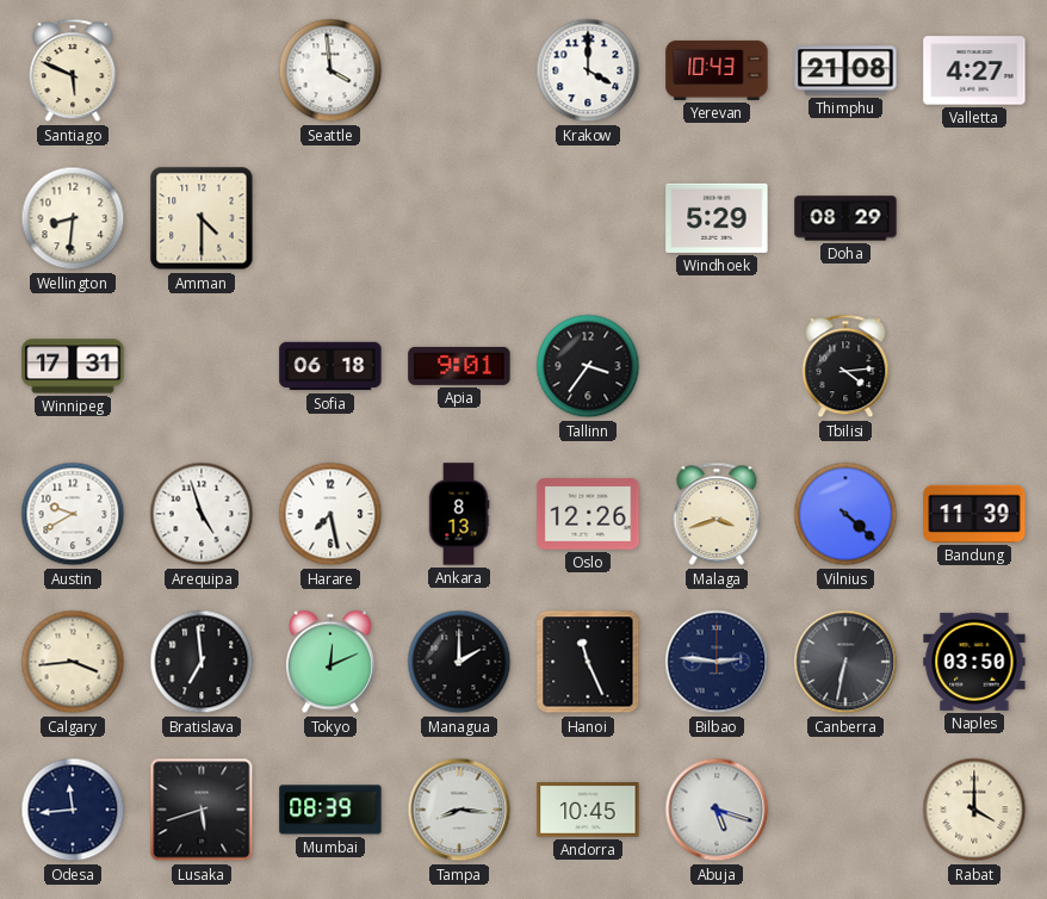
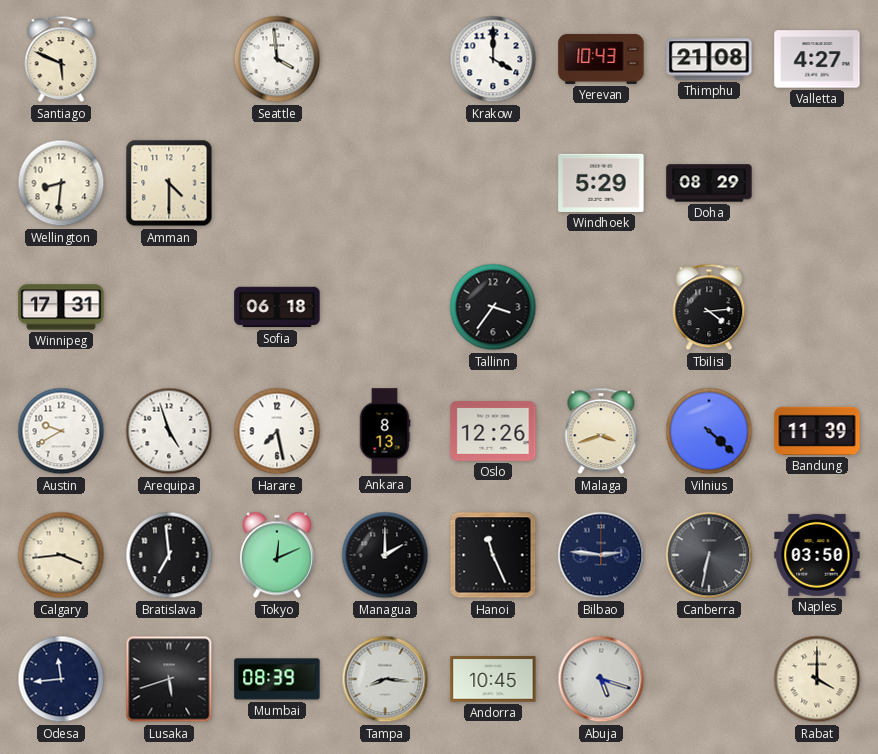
Apia: 9:01 -> none (459, 366)
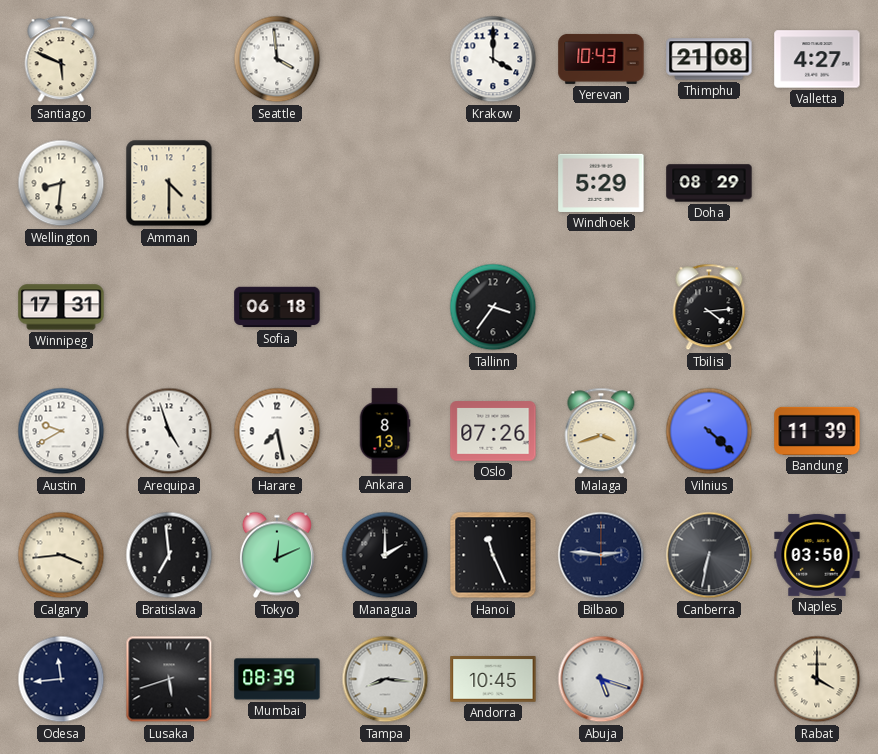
Oslo: 12:26 -> 07:26 (493, 431)
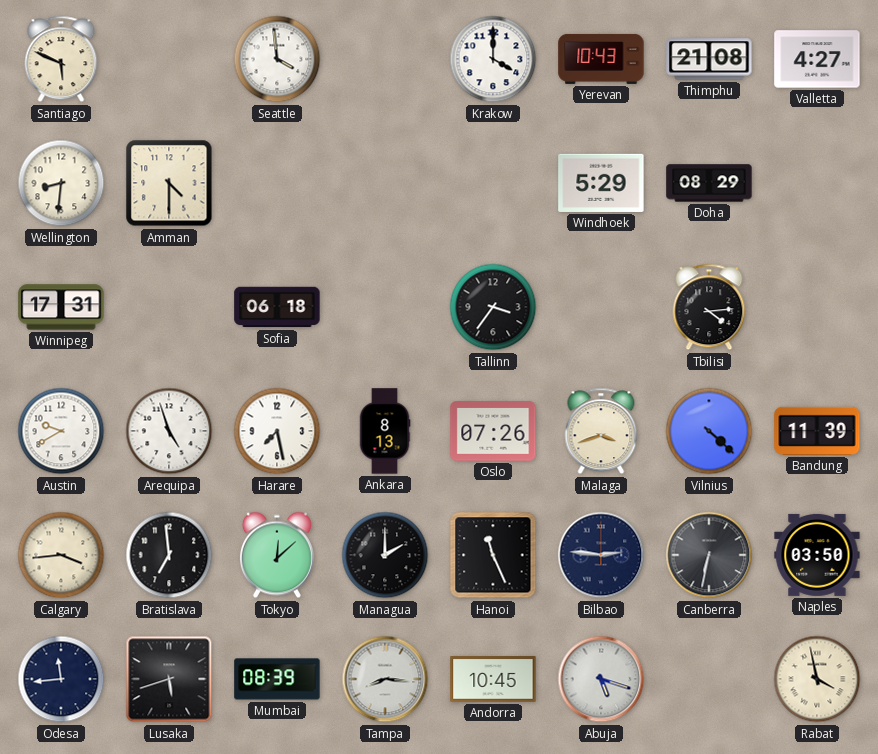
Tokyo: 12:11 -> 12:08 (277, 555)
Rabat: 4:00 -> 3:58 (817, 679)
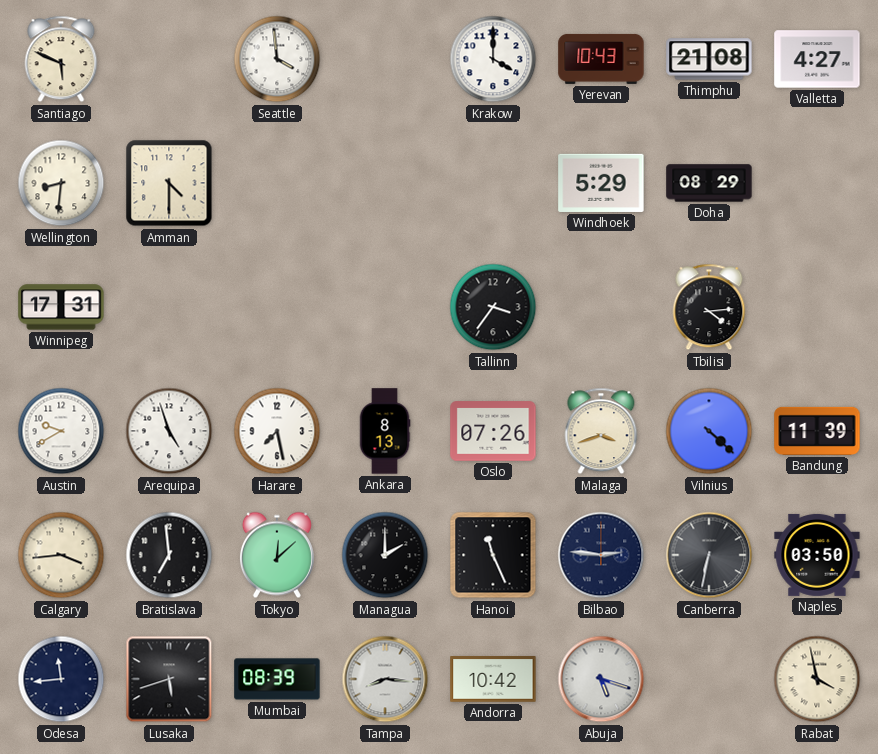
Sofia: 06:18 -> none (277, 307)
Andorra: 10:45 -> 10:42 (493, 679)
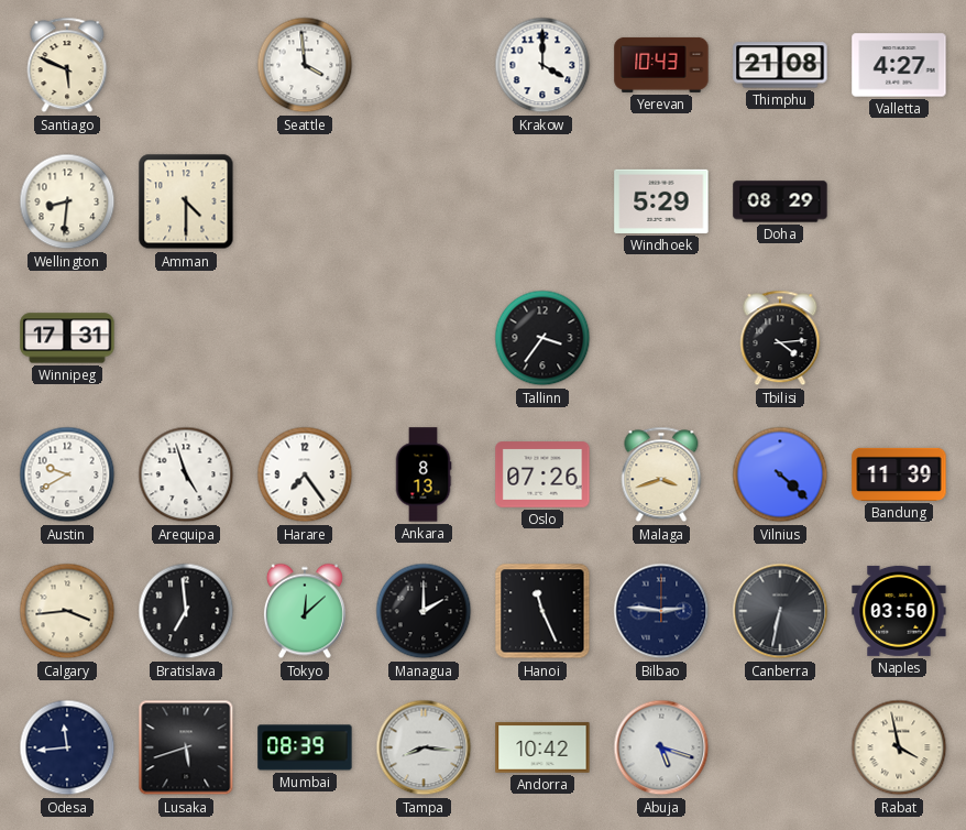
Harare: 7:28 -> 7:24 (305, 474)
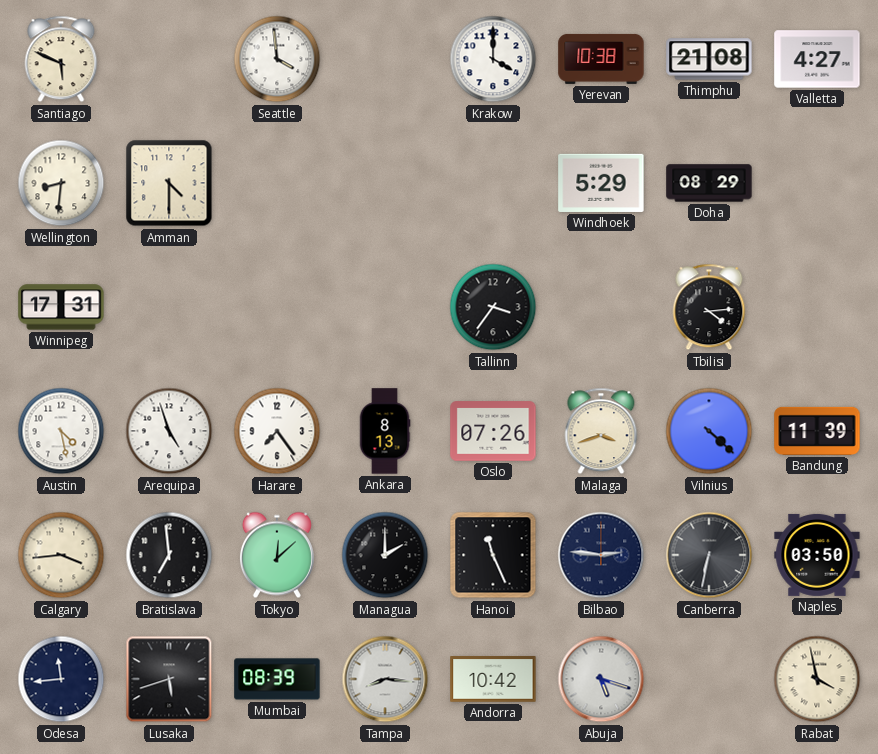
Yerevan: 10:43 -> 10:38 (601, 59)
Austin: 9:40 -> 4:28 (61, 431)
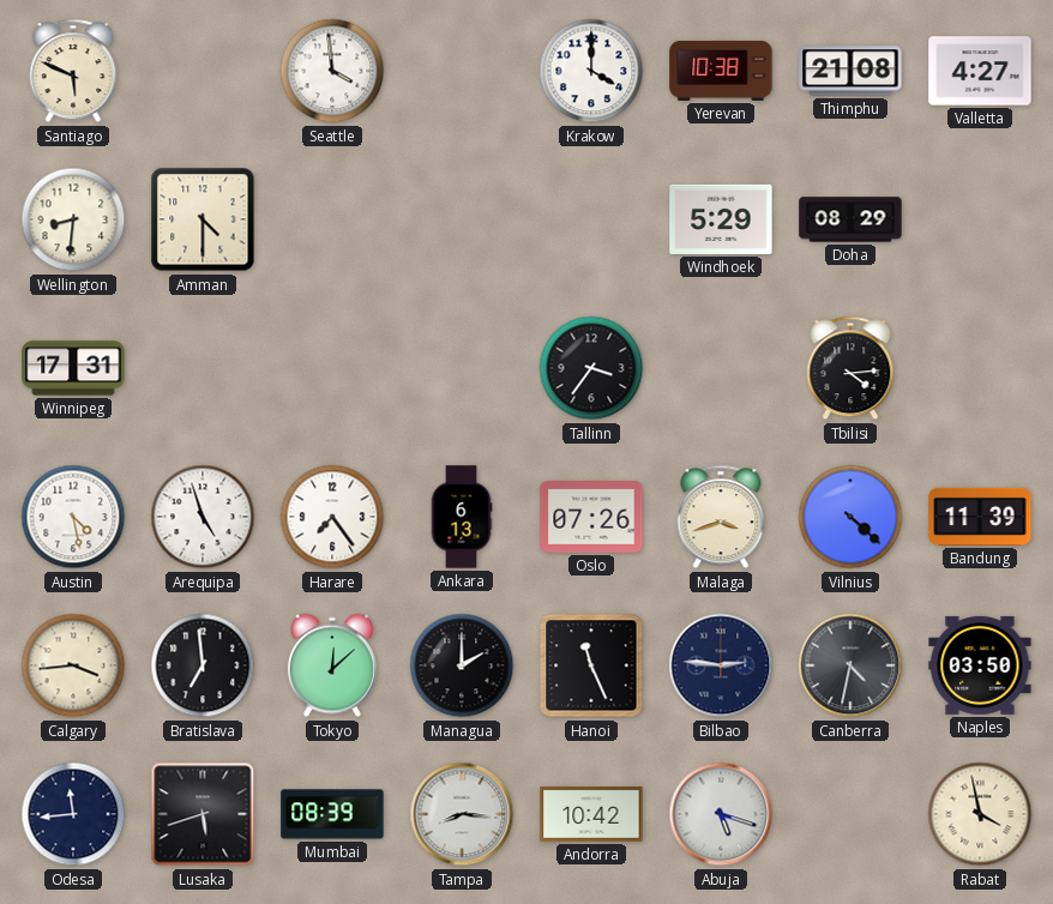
Ankara: 8:13 -> 6:13 (462, 517)
Canberra: 6:32 -> 4:32 (850, 665)
